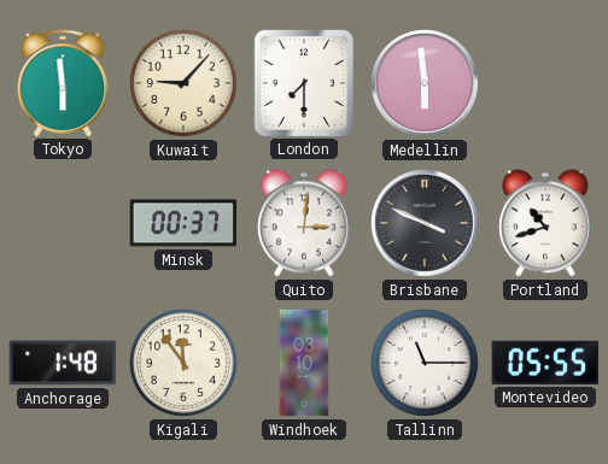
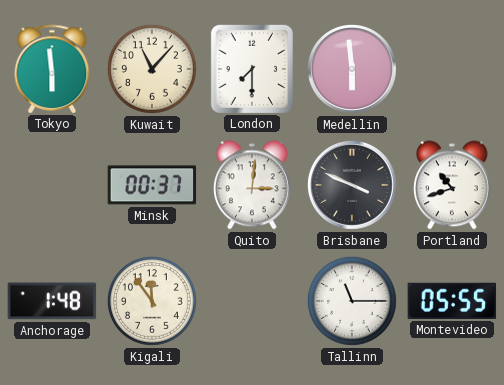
Kuwait: 9:07 -> 11:07 (152, 69)
Windhoek: 03:10 -> none (304, 363)
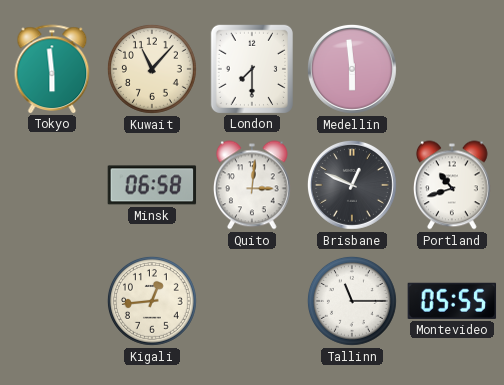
Minsk: 00:37 -> 06:58 (152, 185)
Brisbane: 3:49 -> 12:49 (352, 185)
Anchorage: 1:48 -> none (52, 301)
Kigali: 11:54 -> 12:44 (152, 301)
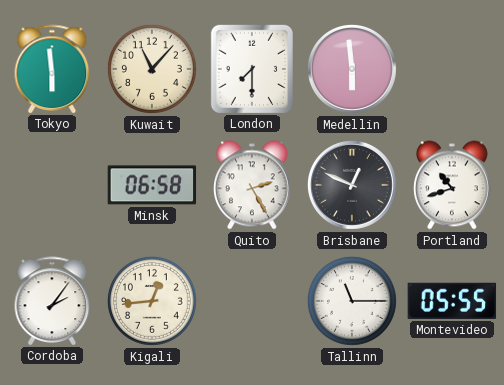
Quito: 3:01 -> 2:25 (253, 185)
Cordoba: none -> 2:06 (52, 301)
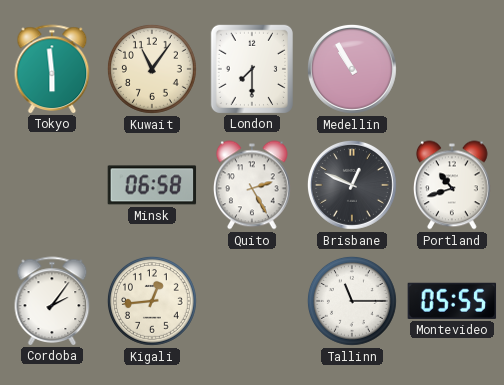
Kuwait: 11:07 -> 11:06 (152, 69)
Medellin: 5:59 -> 10:55 (352, 69)
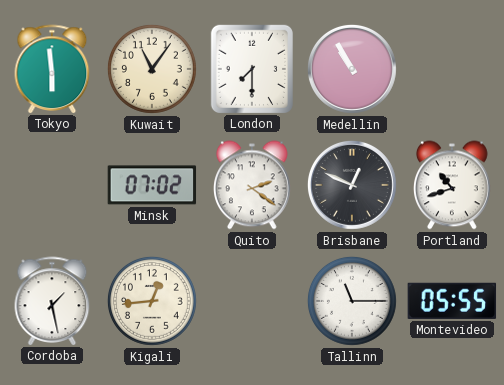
Minsk: 06:58 -> 07:02 (152, 185)
Quito: 2:25 -> 2:21 (253, 185)
Cordoba: 2:06 -> 1:28 (52, 301)
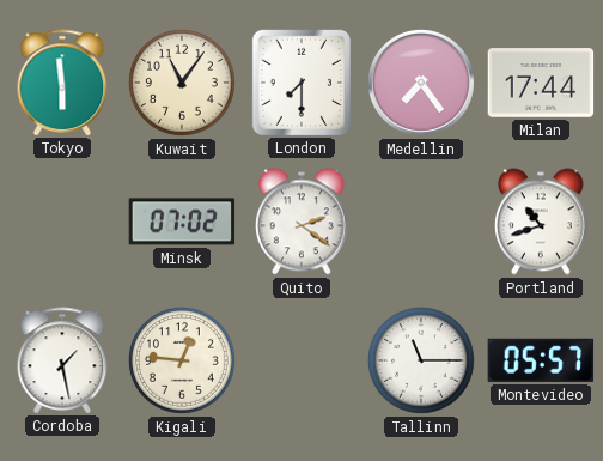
Medellin: 10:55 -> 7:24 (421, 83)
Milan: none -> 17:44 (541, 83)
Brisbane: 12:49 -> none (352, 185)
Kigali: 12:44 -> 12:46 (182, 360)
Montevideo: 05:55 -> 05:57 (541, 360)
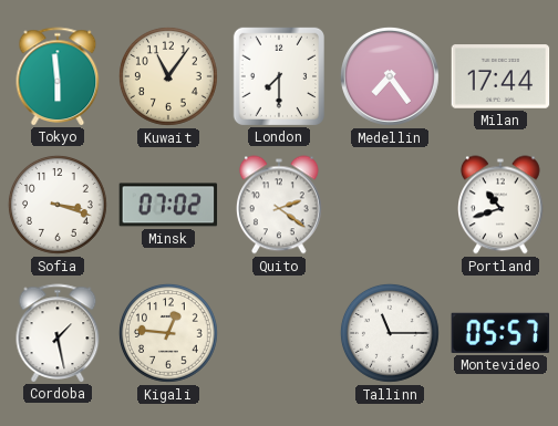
Sofia: none -> 3:18 (58, 205)
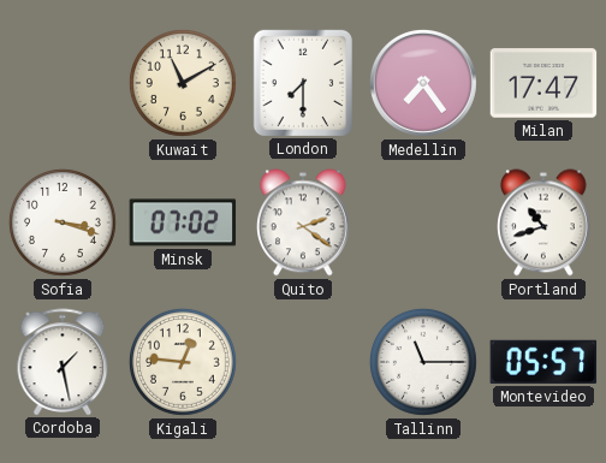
Tokyo: 5:59 -> none (58, 76)
Kuwait: 11:06 -> 11:10 (183, 83)
Milan: 17:44 -> 17:47 (543, 83)
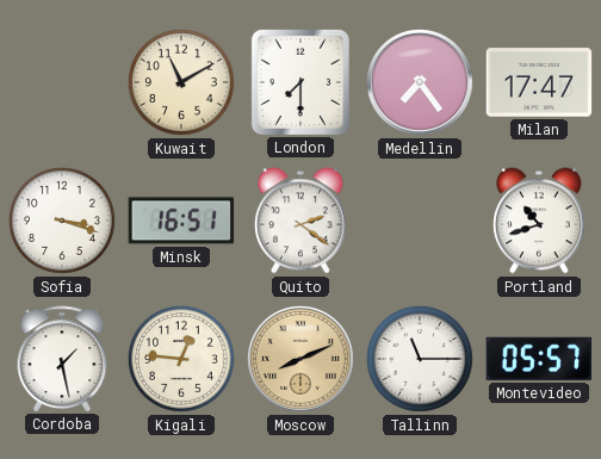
Minsk: 07:02 -> 16:51 (181, 221)
Moscow: none -> 8:11 (300, 359)
